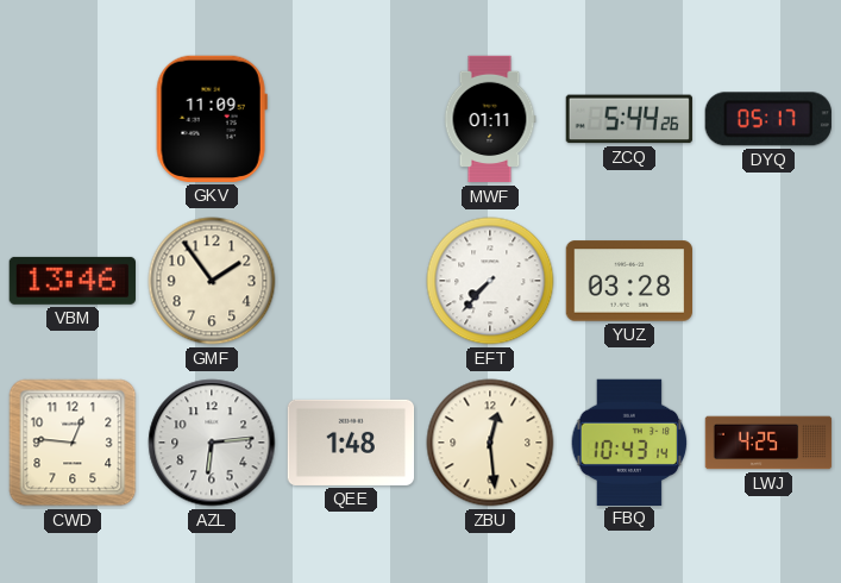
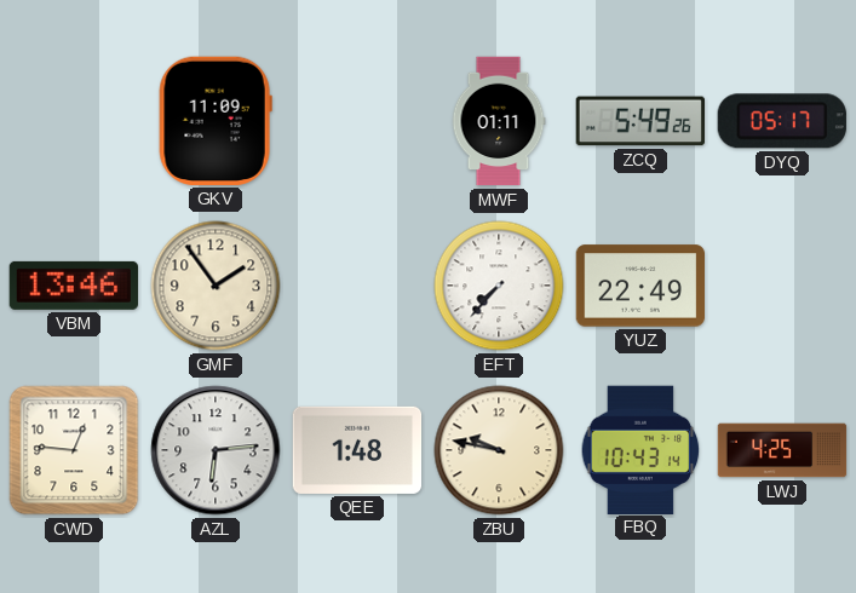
ZCQ: 5:44 -> 5:49 (640, 121)
YUZ: 03:28 -> 22:49 (640, 286)
ZBU: 12:29 -> 9:47 (499, 450)
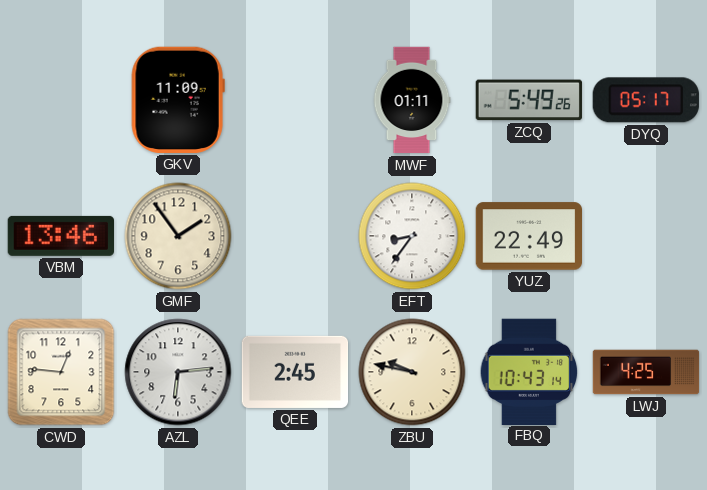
EFT: 7:37 -> 8:36 (412, 236)
QEE: 1:48 -> 2:45 (295, 372)
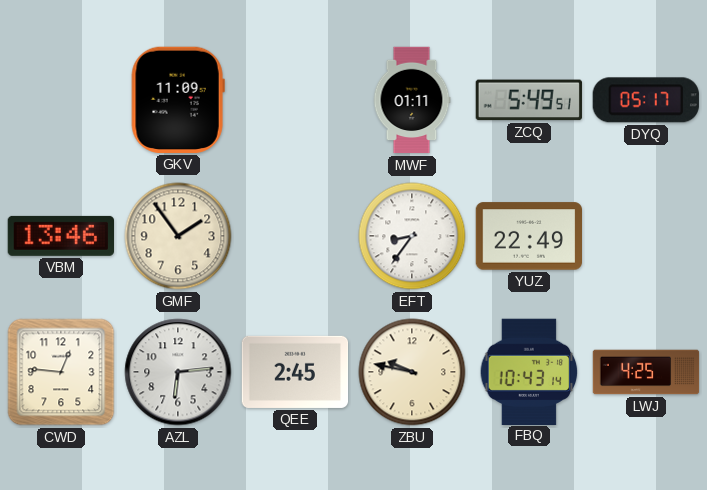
ZCQ: 5:49:26 -> 5:49:51 (529, 100)
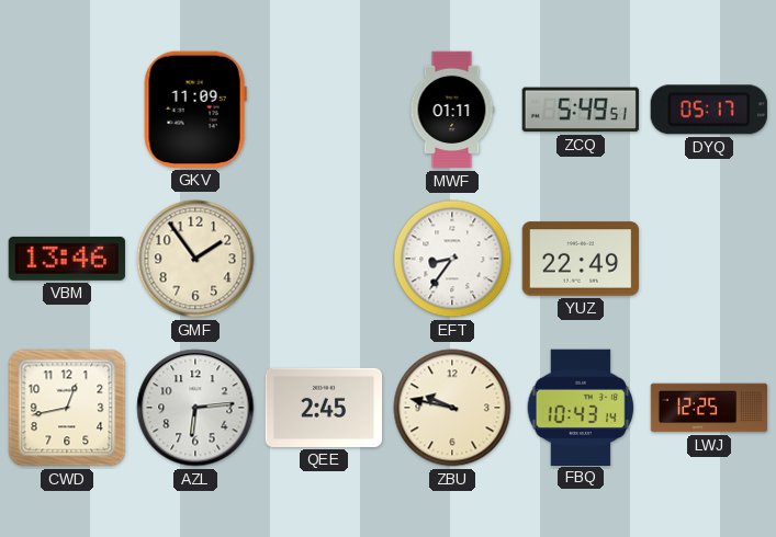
CWD: 12:46 -> 12:43 (67, 408)
LWJ: 4:25 -> 12:25 (709, 408)
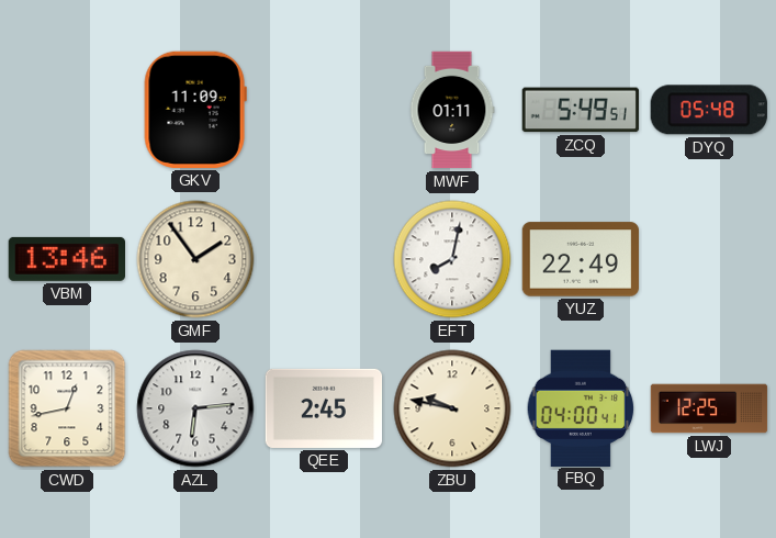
DYQ: 05:17 -> 05:48 (709, 110)
EFT: 8:36 -> 8:02 (452, 259)
FBQ: 10:43 -> 04:00 (581, 407)
